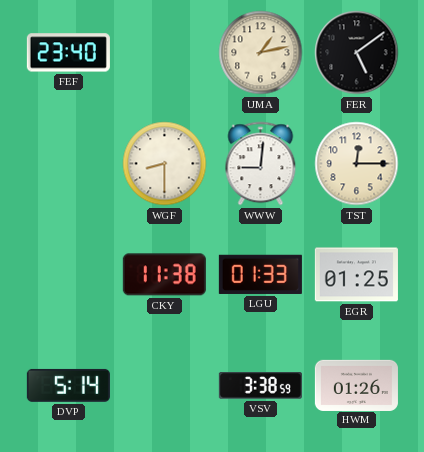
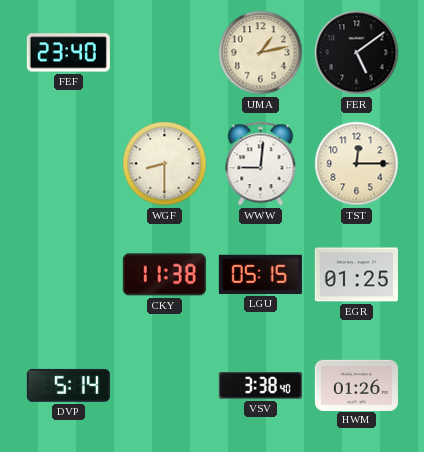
LGU: 01:33 -> 05:15 (260, 274)
VSV: 3:38:59 -> 3:38:40 (260, 386)
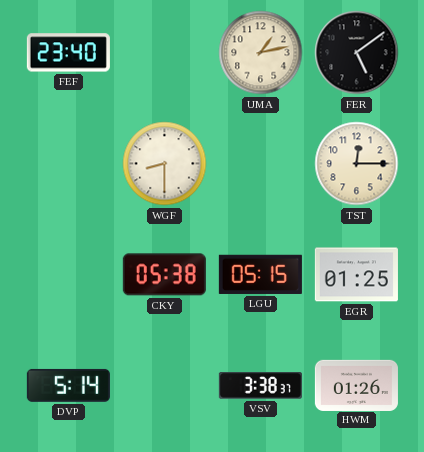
WWW: 9:01 -> none (261, 164)
CKY: 11:38 -> 05:38 (164, 275)
VSV: 3:38:40 -> 3:38:37 (260, 386)
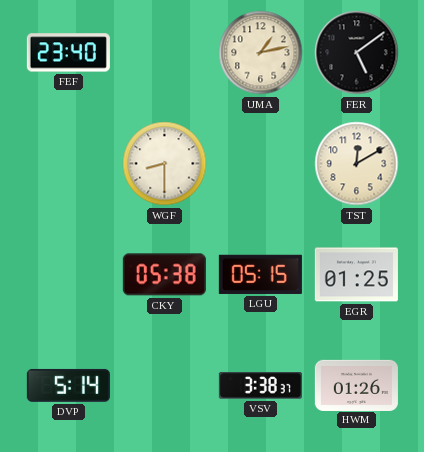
TST: 12:15 -> 12:10 (357, 164)
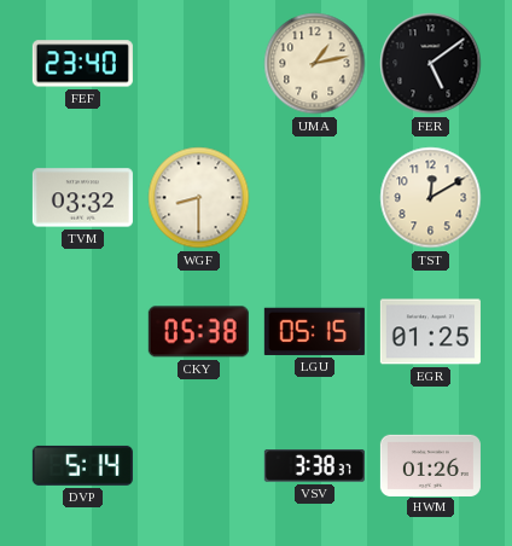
TVM: none -> 03:32 (82, 198)
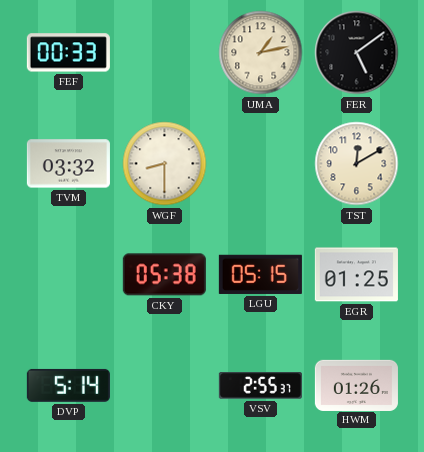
FEF: 23:40 -> 00:33 (68, 53)
VSV: 3:38 -> 2:55 (260, 386)
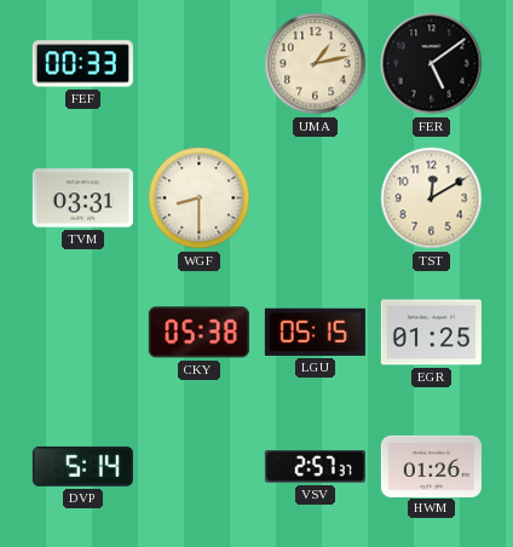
TVM: 03:32 -> 03:31 (82, 198)
VSV: 2:55 -> 2:57 (315, 467)
